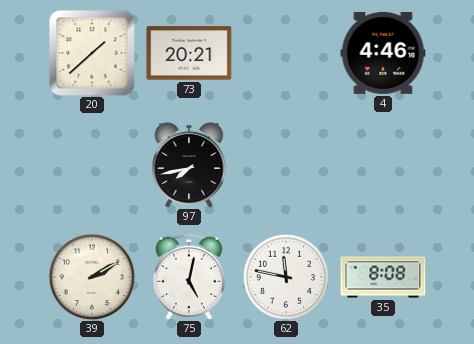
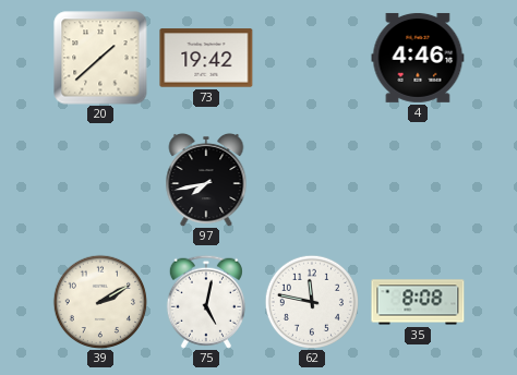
73: 20:21 -> 19:42 (206, 58)
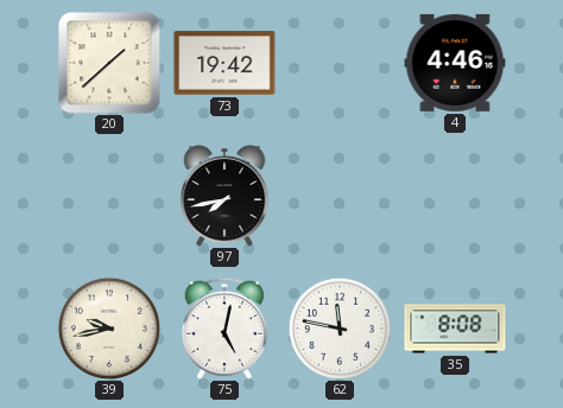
39: 2:10 -> 9:43 (108, 327)
